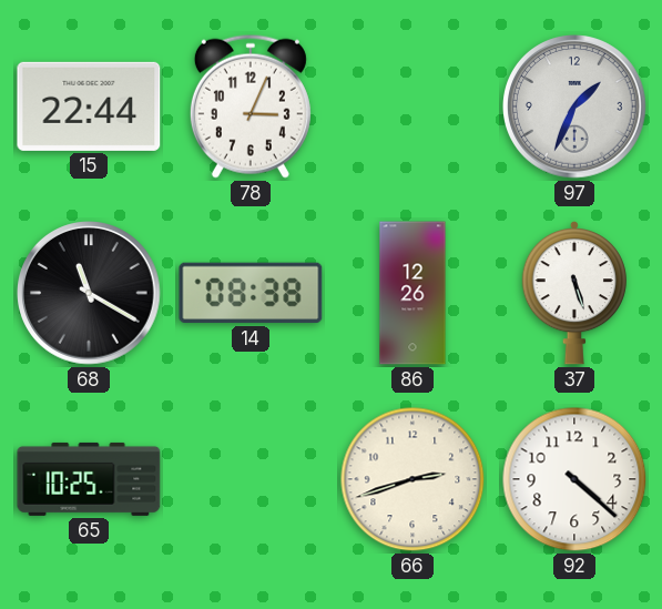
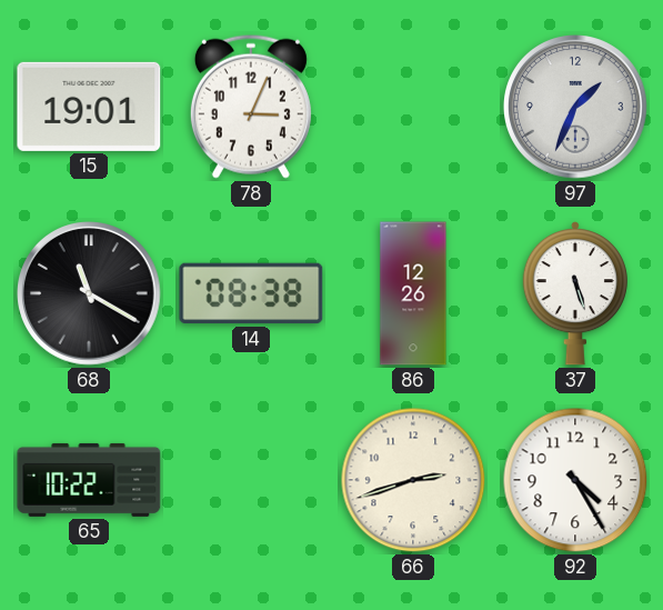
15: 22:44 -> 19:01 (89, 107)
65: 10:25 -> 10:22 (89, 480)
92: 4:22 -> 4:25 (575, 480)
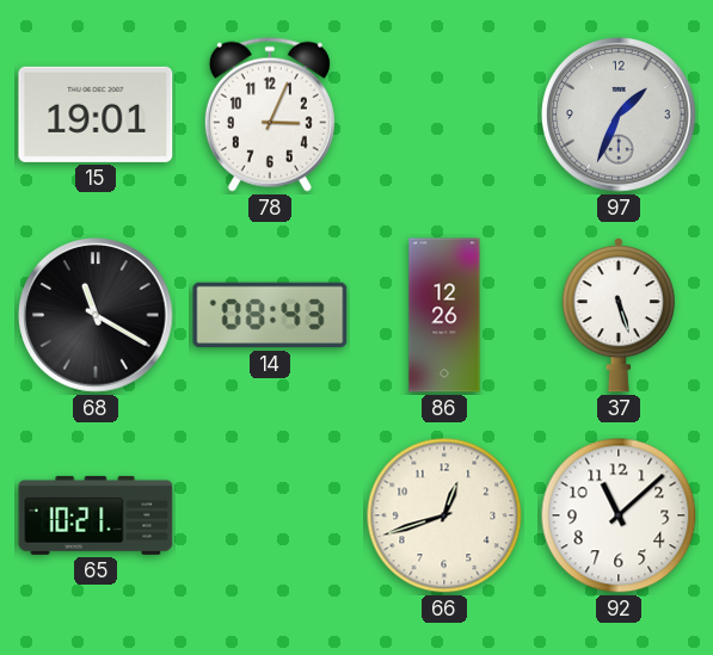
14: 08:38 -> 08:43 (270, 315)
65: 10:22 -> 10:21 (96, 515)
66: 2:42 -> 12:42 (444, 515)
92: 4:25 -> 11:08 (619, 515)
